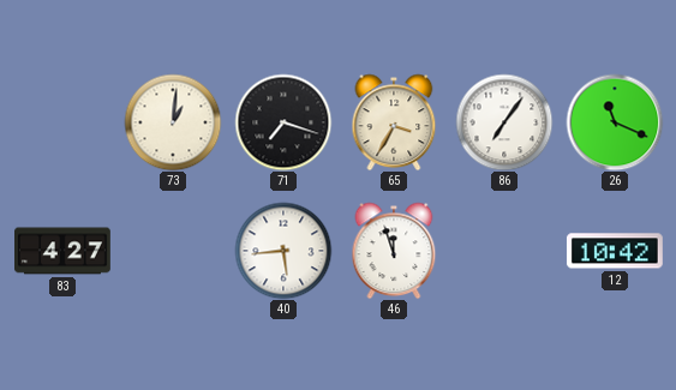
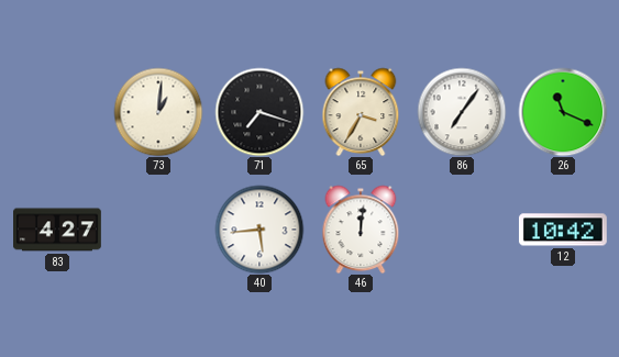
46: 11:57 -> 12:01 (361, 230)
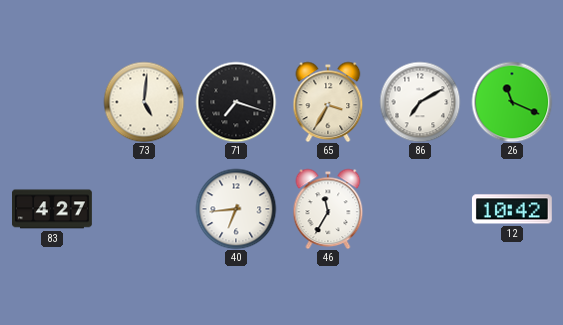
73: 1:01 -> 5:01 (144, 102)
86: 7:06 -> 7:10 (420, 102)
40: 5:44 -> 6:44 (236, 209)
46: 12:01 -> 11:35 (328, 209)
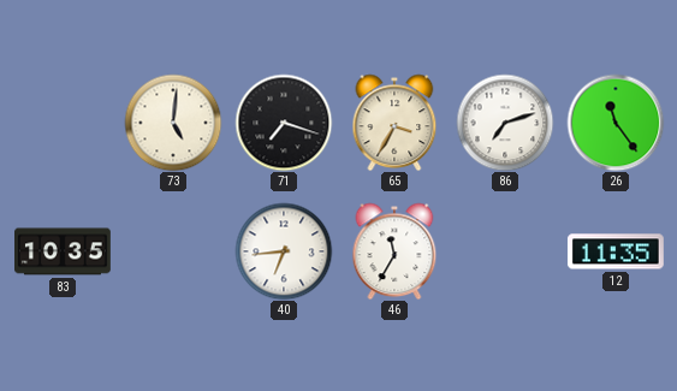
86: 7:10 -> 7:12 (505, 123)
26: 11:19 -> 11:24 (616, 123)
83: 4:27 -> 10:35 (64, 251)
12: 10:42 -> 11:35 (616, 251)
